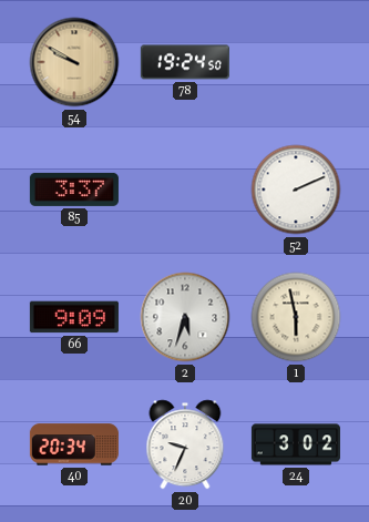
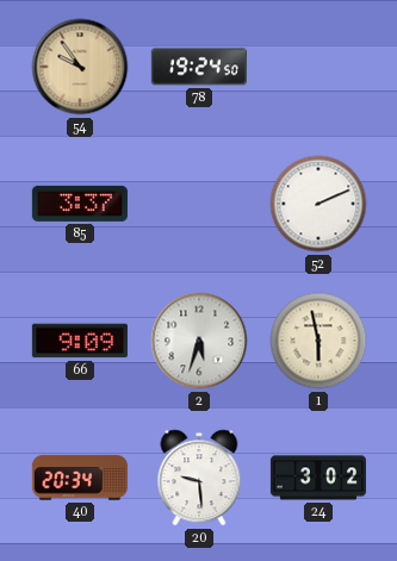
54: 9:50 -> 9:54 (80, 67)
20: 9:34 -> 9:29 (199, 478)
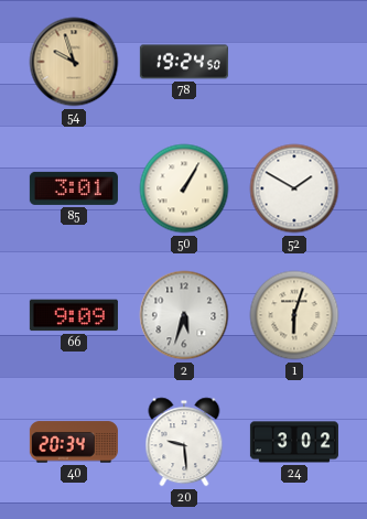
54: 9:54 -> 9:57 (74, 62)
85: 3:37 -> 3:01 (74, 188)
50: none -> 1:05 (184, 188)
52: 2:11 -> 1:50 (294, 188)
1: 5:58 -> 6:03 (294, 315)
